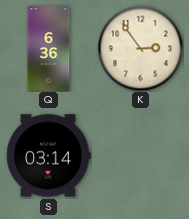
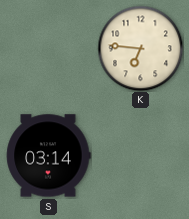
Q: 6:36 -> none (49, 49)
K: 2:54 -> 6:46 (140, 48)
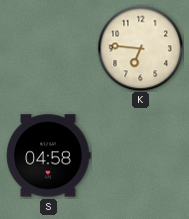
S: 03:14 -> 04:58 (48, 156)
